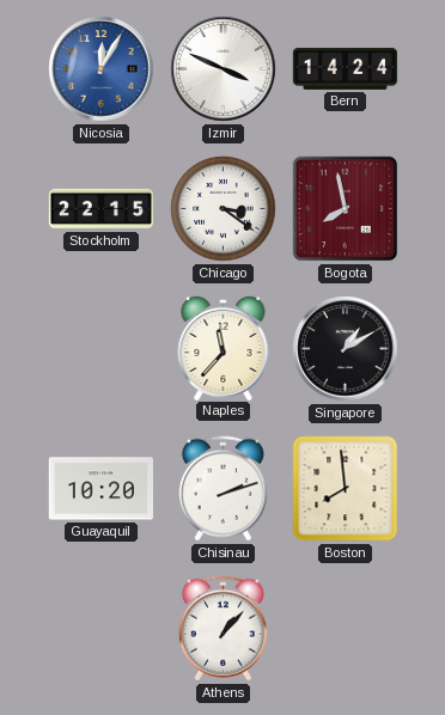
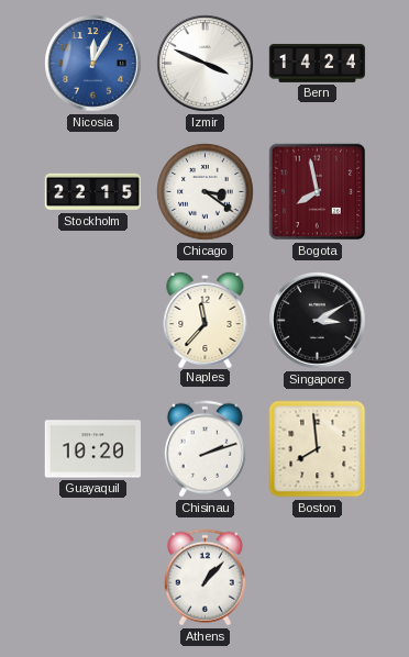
Singapore: 1:10 -> 3:10 (318, 321)
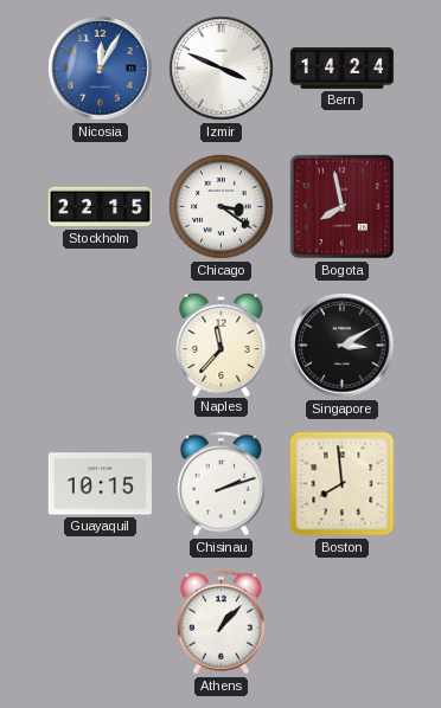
Guayaquil: 10:20 -> 10:15 (100, 484)
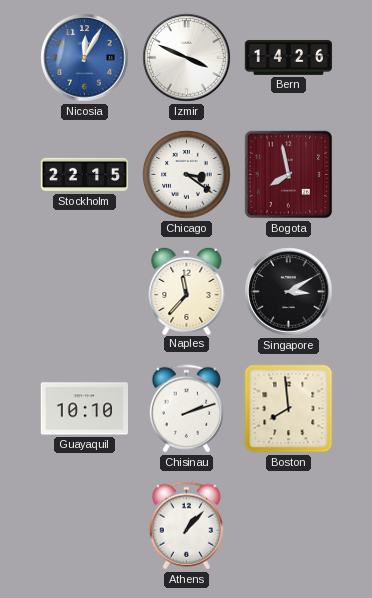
Bern: 14:24 -> 14:26 (289, 57)
Guayaquil: 10:15 -> 10:10 (84, 409)
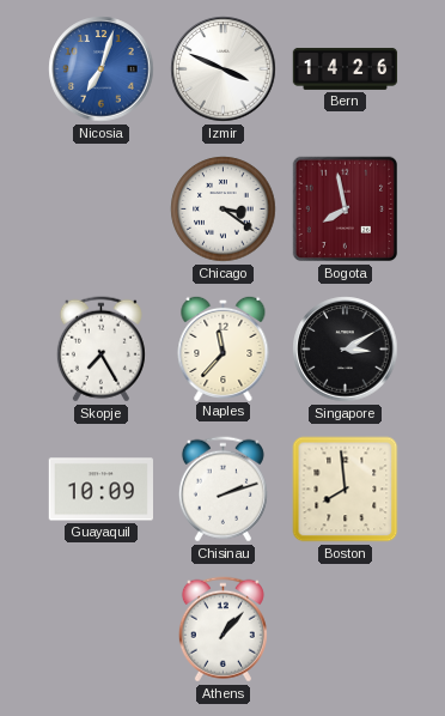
Nicosia: 12:05 -> 7:03 (102, 69)
Stockholm: 22:15 -> none (85, 175)
Skopje: none -> 7:25 (100, 350)
Guayaquil: 10:10 -> 10:09 (100, 490)
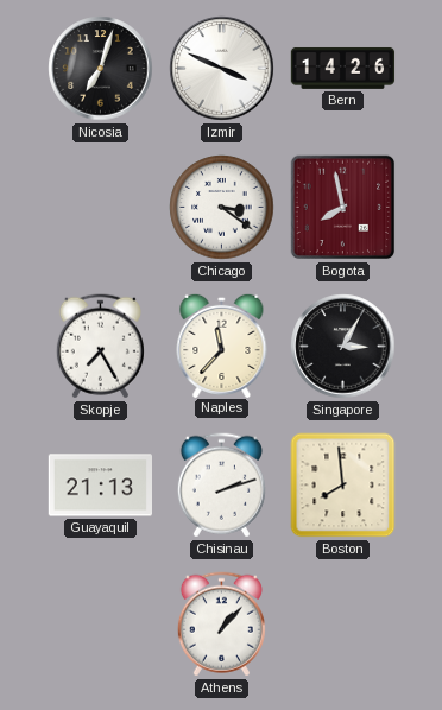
Nicosia dial: blue -> black (101, 69)
Singapore: 3:10 -> 3:05 (343, 347)
Guayaquil: 10:09 -> 21:13 (100, 486)
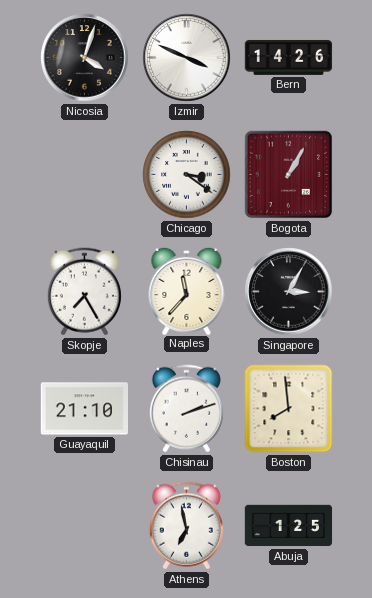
Nicosia: 7:03 -> 4:03 (85, 58)
Bogota: 7:58 -> 1:05 (289, 175)
Guayaquil: 21:13 -> 21:10 (84, 409)
Athens: 1:07 -> 6:58 (186, 526)
Abuja: none -> 1:25 (289, 526)
